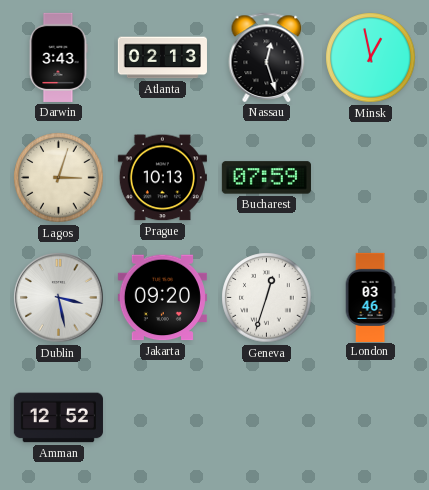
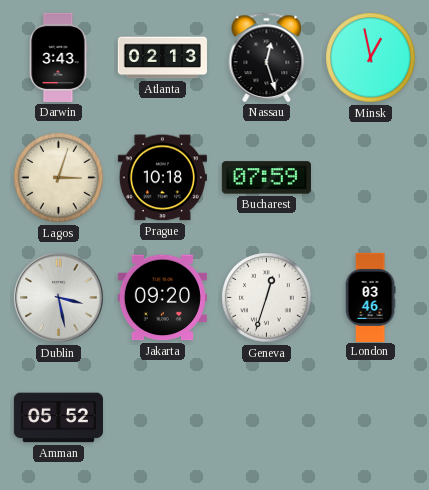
Prague: 10:13 -> 10:18 (162, 178)
Amman: 12:52 -> 05:52 (58, 418)
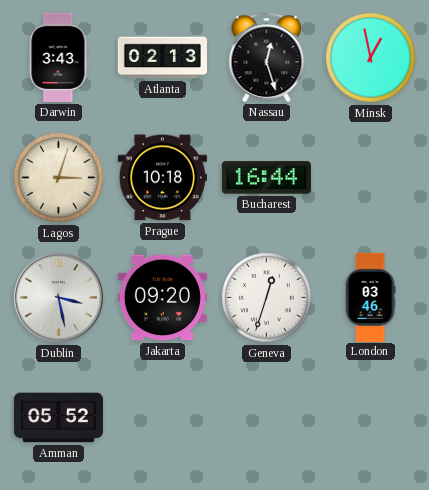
Bucharest: 07:59 -> 16:44 (266, 178)
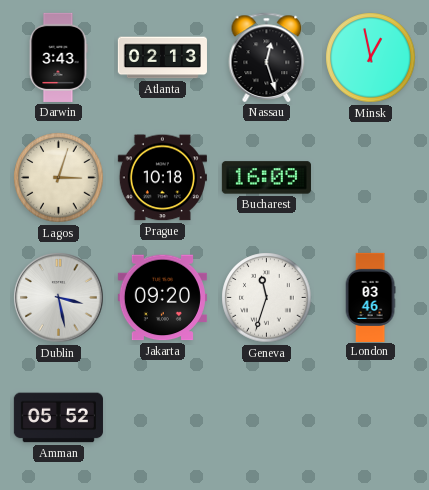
Bucharest: 16:44 -> 16:09 (266, 178)
Geneva: 12:33 -> 11:33 (267, 298)
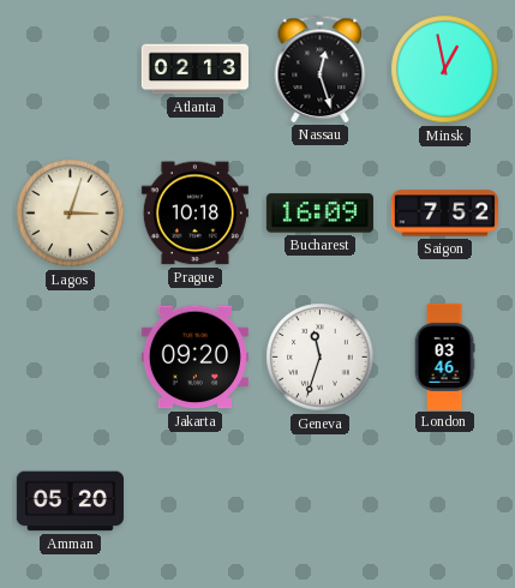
Darwin: 3:43 -> none (58, 57)
Saigon: none -> 7:52 (444, 214)
Dublin: 3:28 -> none (59, 298)
Amman: 05:52 -> 05:20 (70, 502)
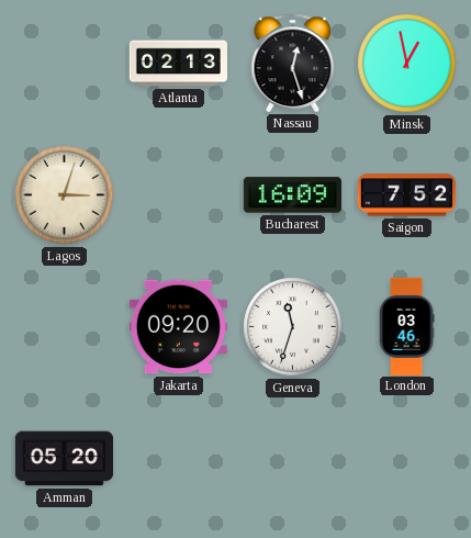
Prague: 10:18 -> none (194, 214)
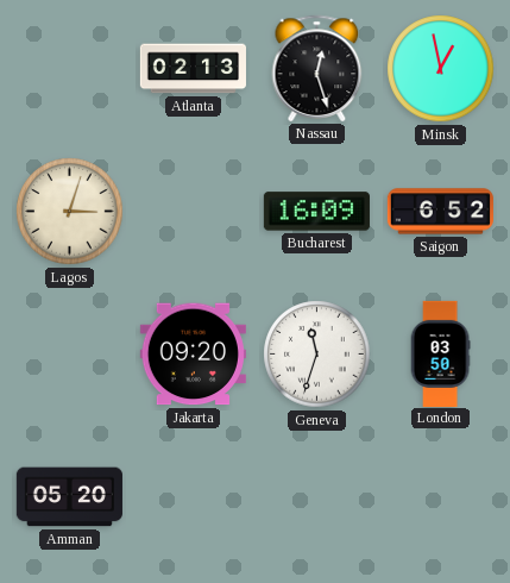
Saigon: 7:52 -> 6:52 (440, 212)
London: 03:46 -> 03:50 (440, 353)
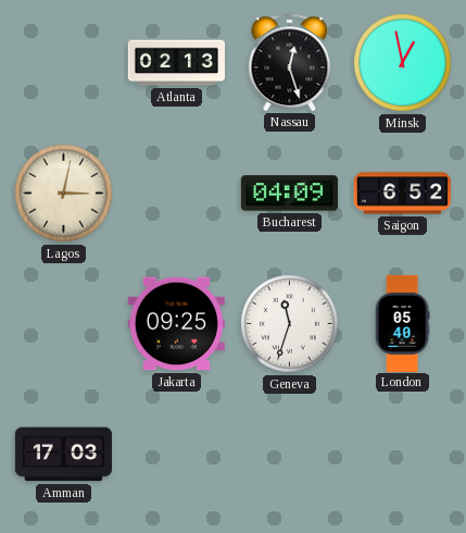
Lagos: 3:03 -> 3:02 (64, 194)
Bucharest: 16:09 -> 04:09 (289, 194)
Jakarta: 09:20 -> 09:25 (176, 324)
London: 03:50 -> 05:40 (402, 323)
Amman: 05:20 -> 17:03 (63, 455)
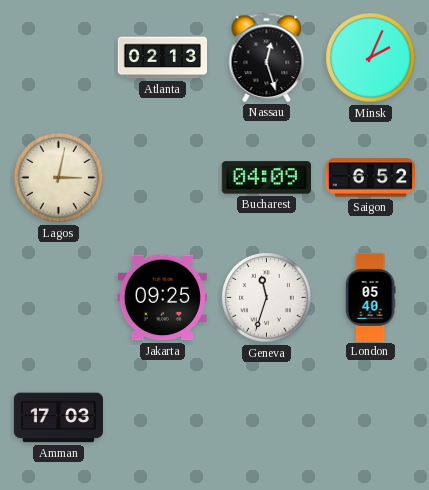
Minsk: 12:58 -> 2:04 (371, 58)
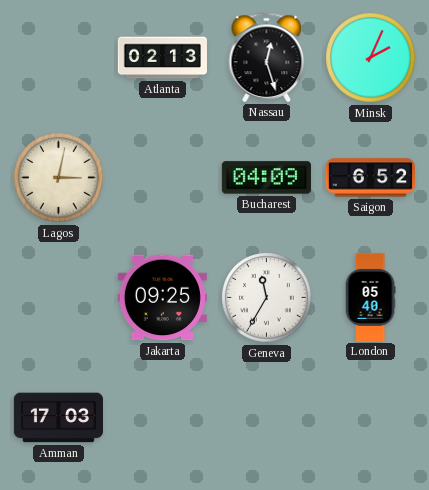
Geneva: 11:33 -> 11:35 (267, 298)
